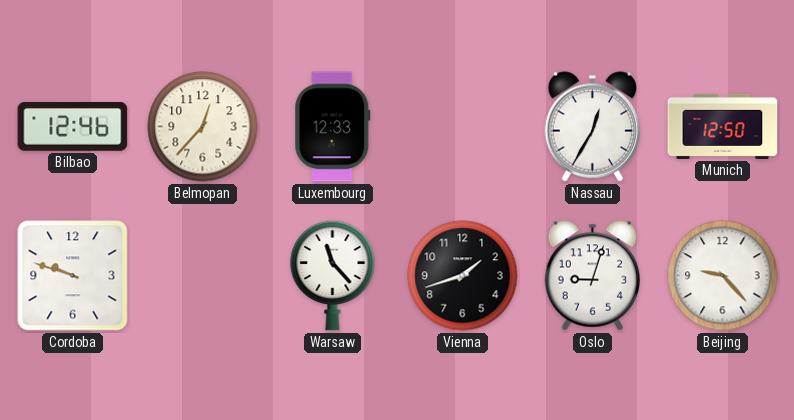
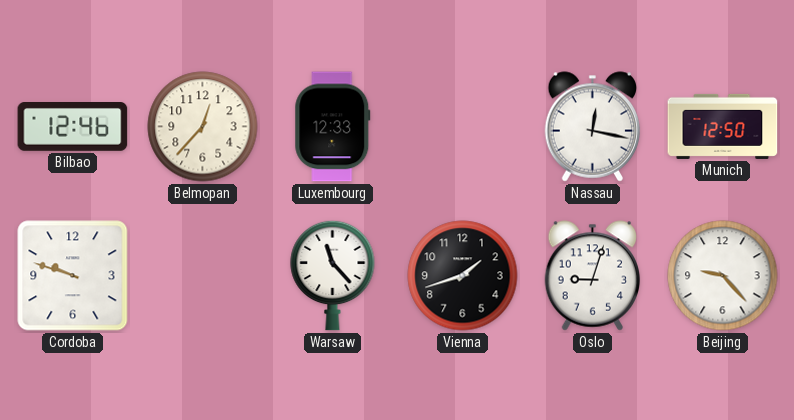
Nassau: 12:35 -> 12:17 (593, 127)
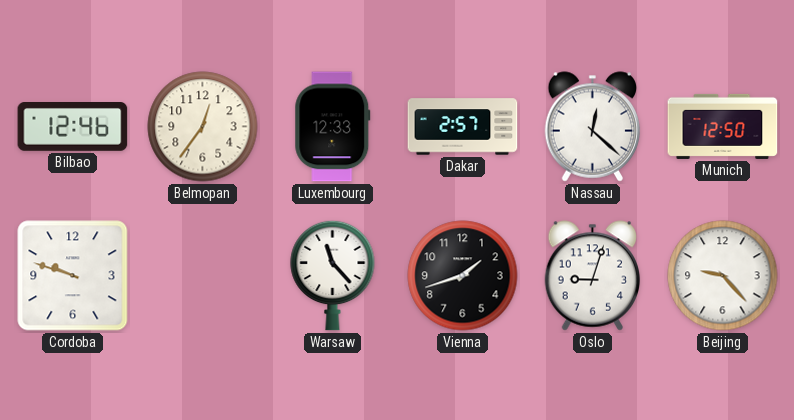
Belmopan: 12:37 -> 12:36 (203, 127)
Dakar: none -> 2:57 (463, 127)
Nassau: 12:17 -> 12:22 (593, 127)
